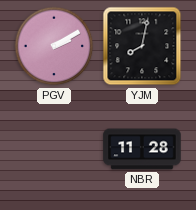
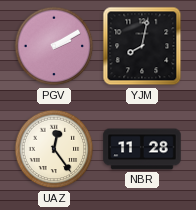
UAZ: none -> 12:24 (54, 149)
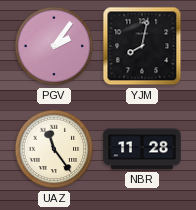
PGV: 2:10 -> 2:06 (54, 46)
UAZ: 12:24 -> 11:24 (54, 149)
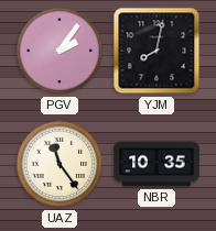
NBR: 11:28 -> 10:35 (156, 164)
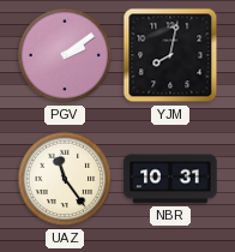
PGV: 2:06 -> 2:09 (65, 55)
NBR: 10:35 -> 10:31 (170, 179)
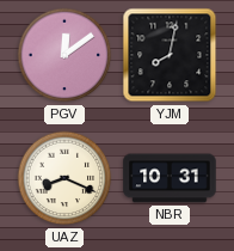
PGV: 2:09 -> 12:09 (64, 55)
UAZ: 11:24 -> 8:19 (64, 178)
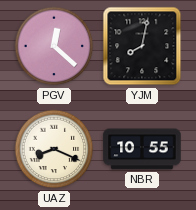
PGV: 12:09 -> 12:22 (54, 46)
NBR: 10:31 -> 10:55 (142, 149)
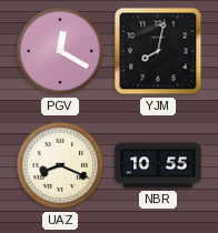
PGV: 12:22 -> 12:20 (60, 51)
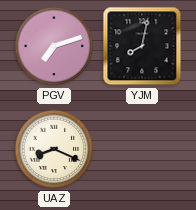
PGV: 12:20 -> 7:12 (54, 46)
NBR: 10:55 -> none (158, 165)
